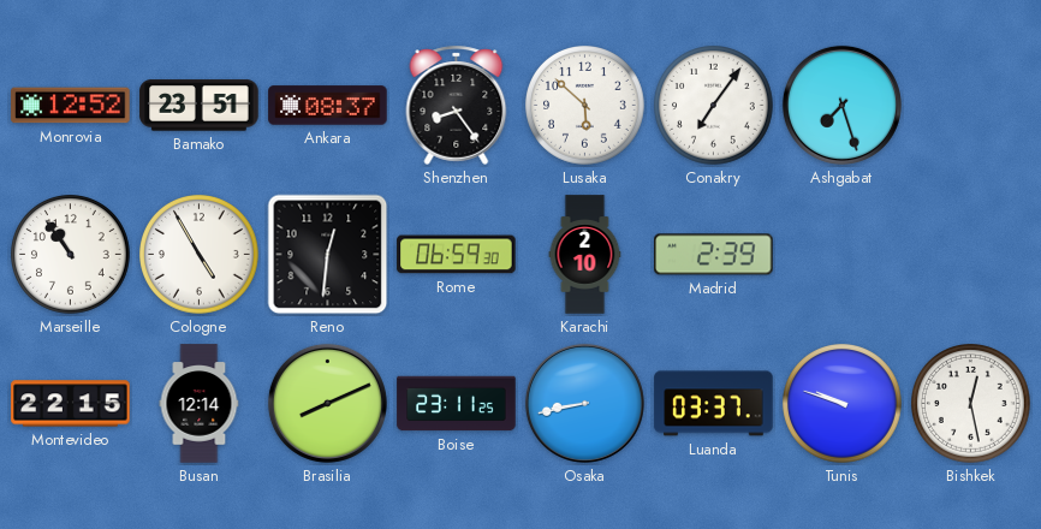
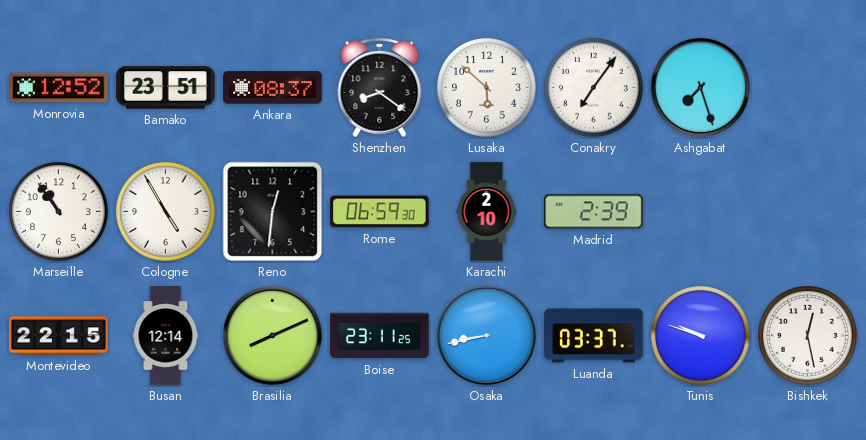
Shenzhen: 8:24 -> 8:21 (380, 87)
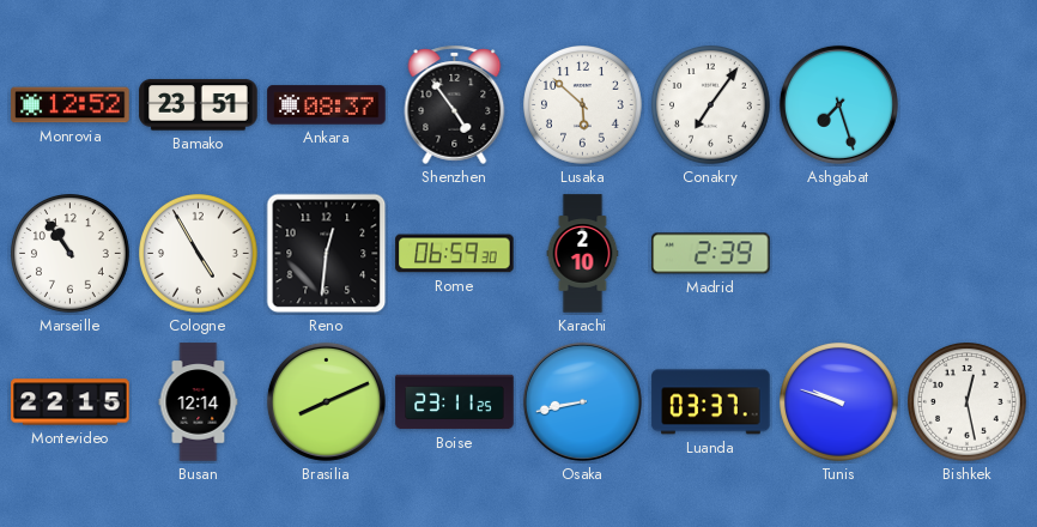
Shenzhen: 8:21 -> 4:54 (455, 104)
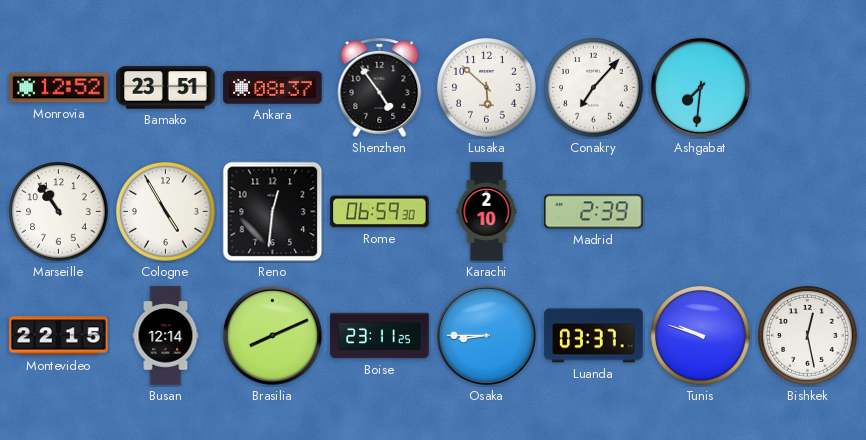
Conakry: 7:06 -> 7:07 (594, 88)
Ashgabat: 7:27 -> 7:31 (700, 87)
Osaka: 8:43 -> 8:45 (486, 335)
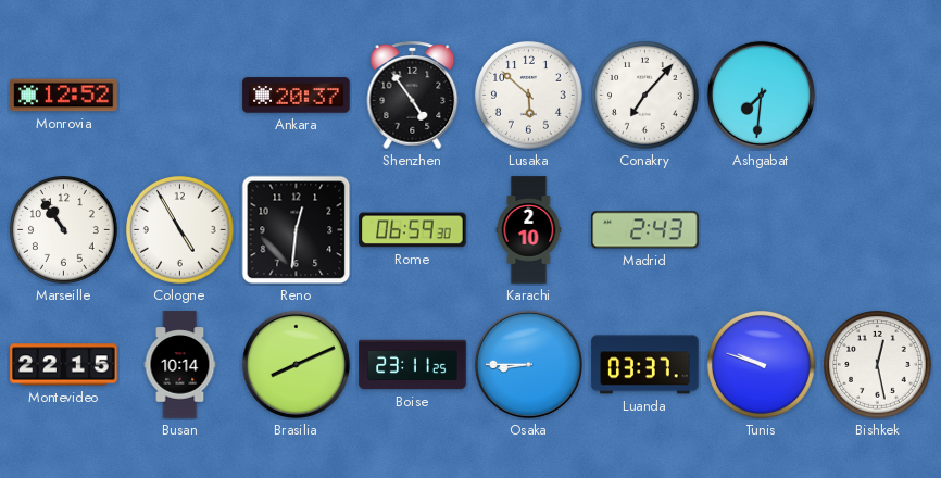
Bamako: 23:51 -> none (166, 88)
Ankara: 08:37 -> 20:37 (297, 96)
Madrid: 2:39 -> 2:43 (645, 230)
Busan: 12:14 -> 10:14 (180, 365)
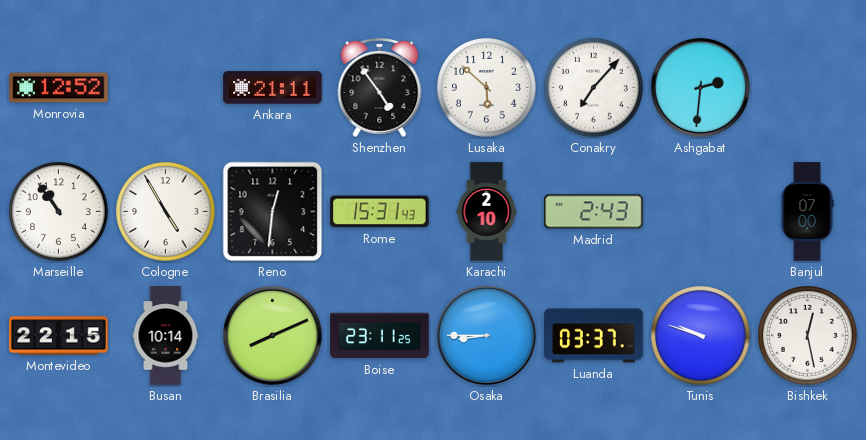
Ankara: 20:37 -> 21:11 (273, 88)
Ashgabat: 7:31 -> 2:31 (700, 87)
Rome: 06:59 -> 15:31 (380, 212)
Banjul: none -> 07:00 (807, 212)
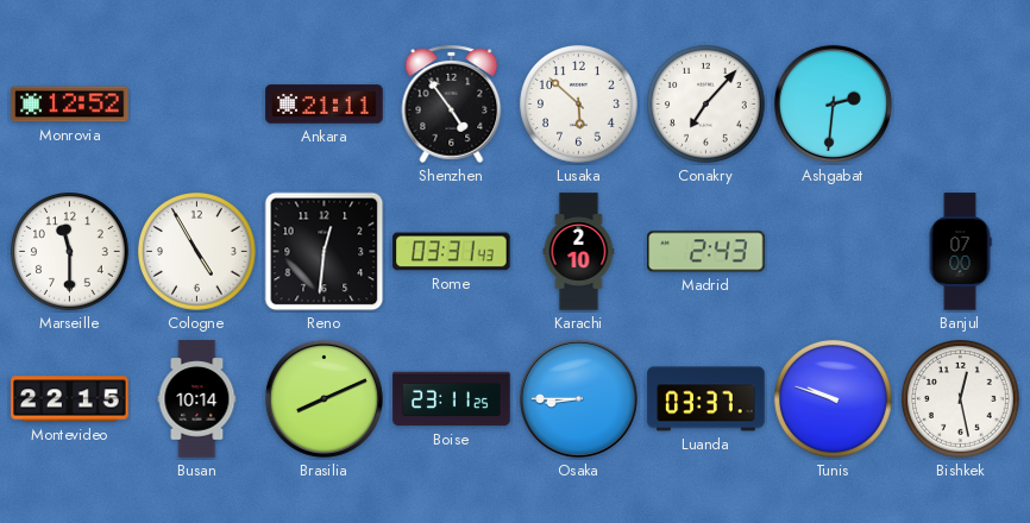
Marseille: 10:54 -> 11:30 (70, 252)
Rome: 15:31 -> 03:31 (452, 252)
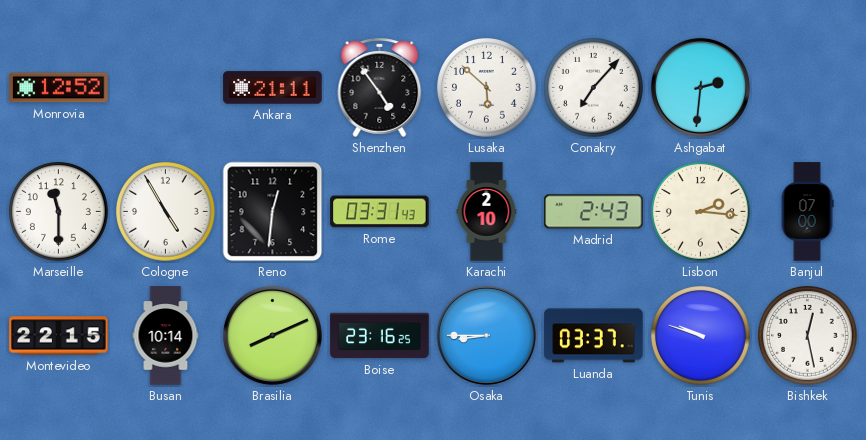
Lisbon: none -> 2:16 (701, 212)
Boise: 23:11 -> 23:16 (380, 336)
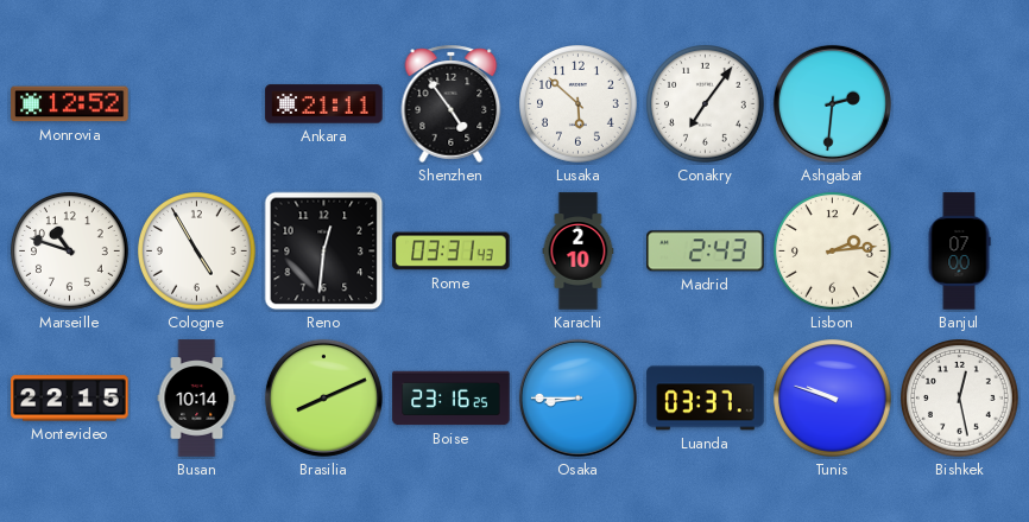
Conakry: 7:07 -> 7:06 (706, 104)
Marseille: 11:30 -> 10:48 (70, 252)
Lisbon: 2:16 -> 2:14 (833, 252)
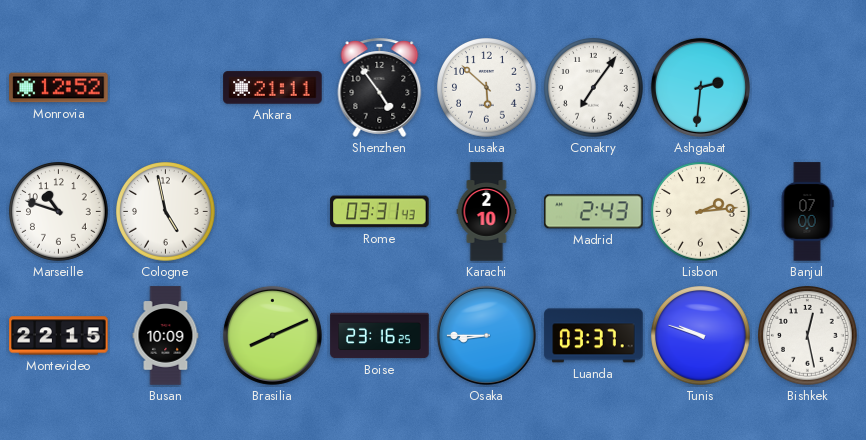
Cologne: 4:55 -> 4:58 (166, 212)
Reno: 12:31 -> none (324, 252)
Busan: 10:14 -> 10:09 (166, 336)
